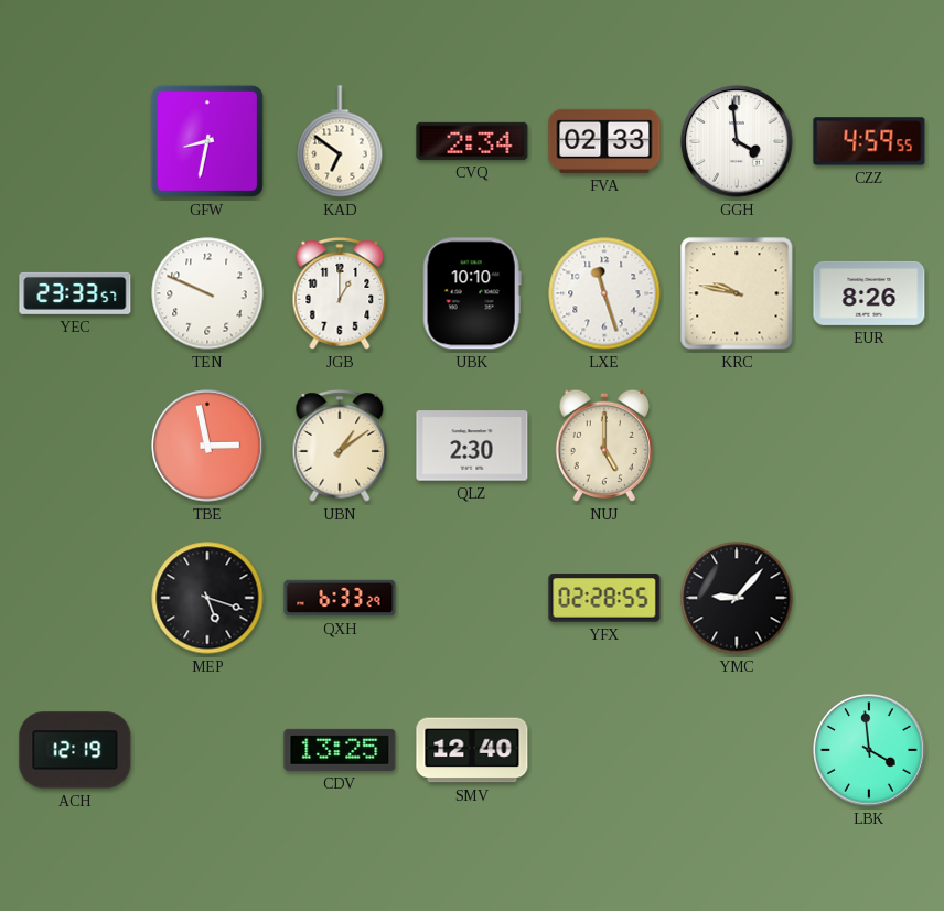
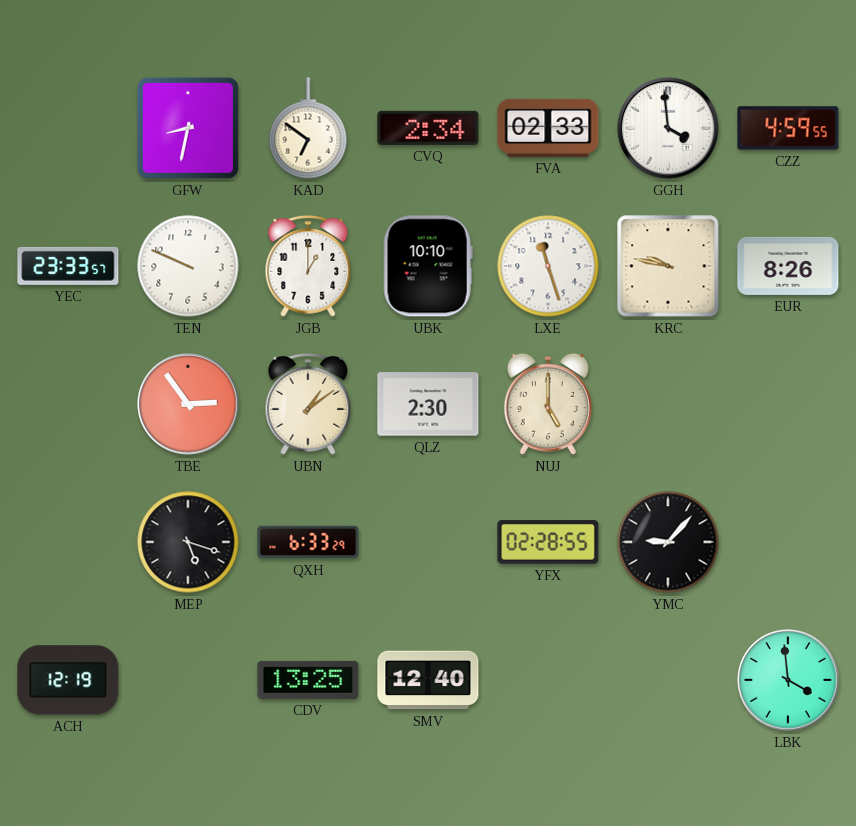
TBE: 2:58 -> 2:54 (188, 404)
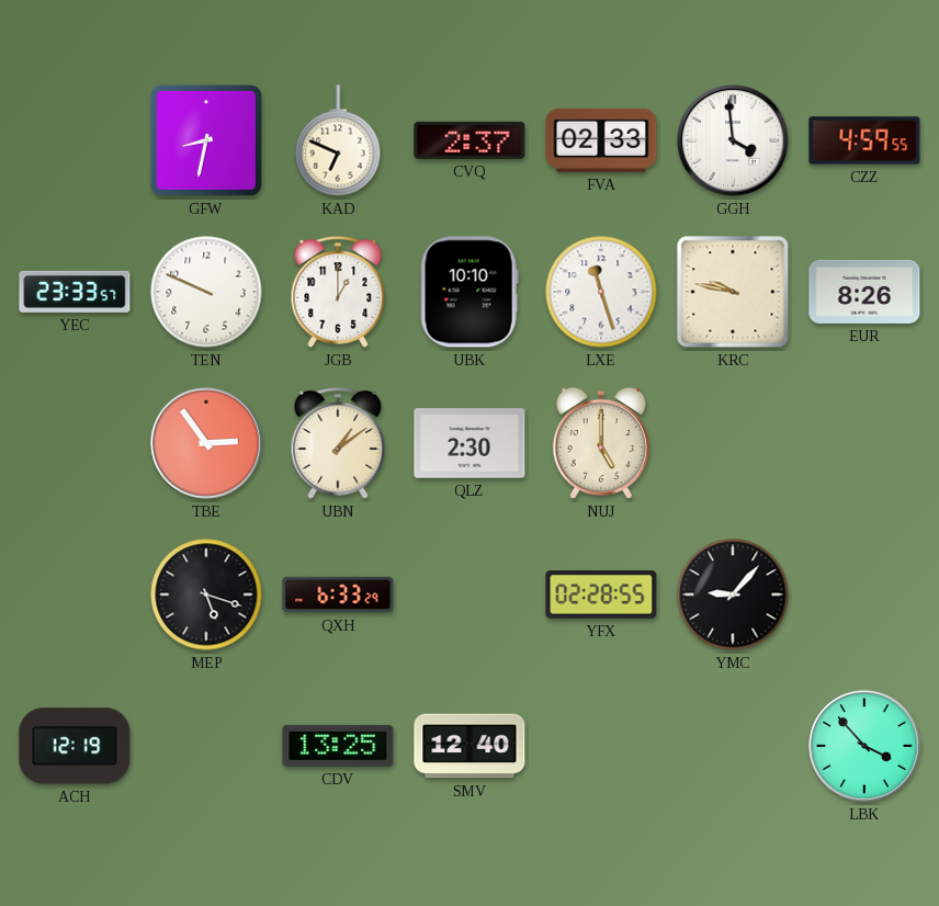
KAD: 6:51 -> 6:49 (338, 140)
CVQ: 2:34 -> 2:37 (470, 140)
LBK: 3:59 -> 3:53 (864, 746)
